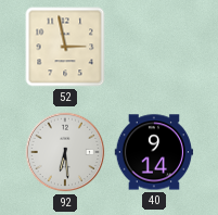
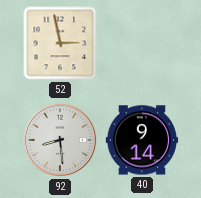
92: 6:29 -> 8:29 (60, 140)
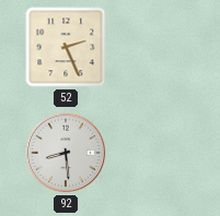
52: 2:58 -> 2:26 (66, 47)
40: 9:14 -> none (142, 140)
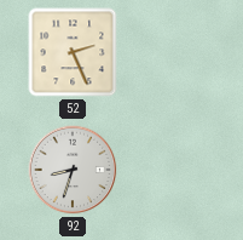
92: 8:29 -> 8:33 (73, 170)
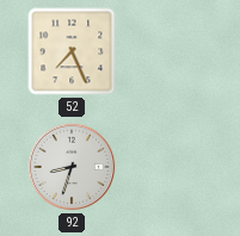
52: 2:26 -> 7:26 (72, 51)
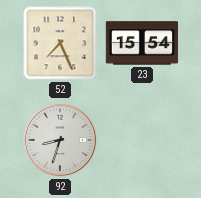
23: none -> 15:54 (142, 43)
